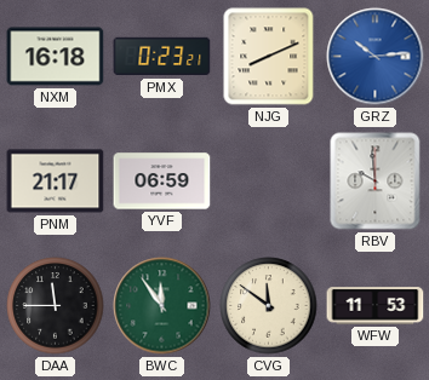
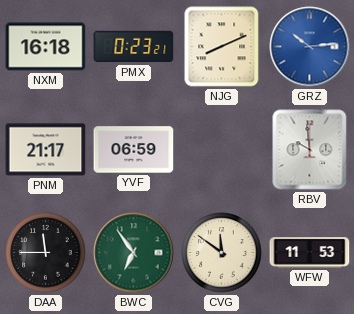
BWC: 11:54 -> 6:54 (134, 253)
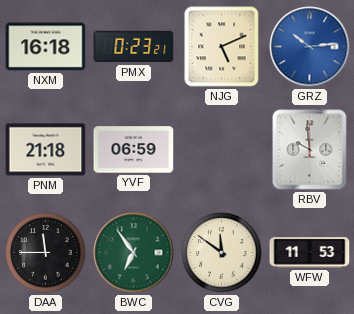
NJG: 8:11 -> 5:11 (222, 47)
PNM: 21:17 -> 21:18 (46, 150)
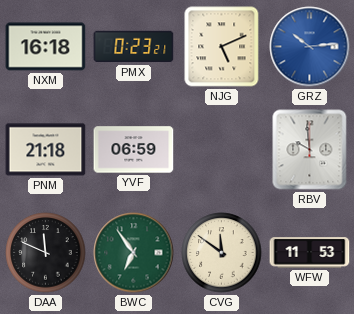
DAA: 11:45 -> 11:49 (46, 253)
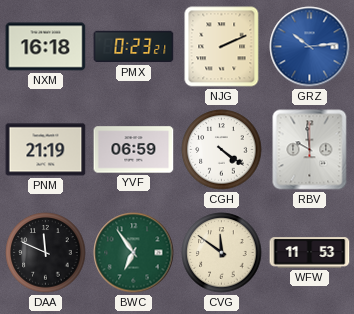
NJG: 5:11 -> 2:11 (222, 47)
PNM: 21:18 -> 21:19 (46, 150)
CGH: none -> 4:21 (222, 150)
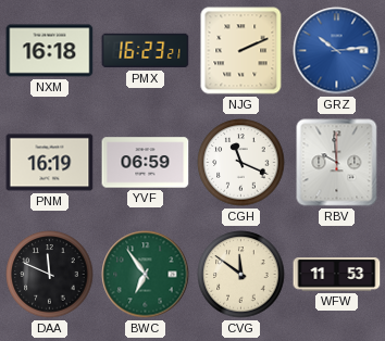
PMX: 0:23 -> 16:23 (146, 51)
PNM: 21:19 -> 16:19 (50, 163)
CGH: 4:21 -> 11:19 (241, 163)
